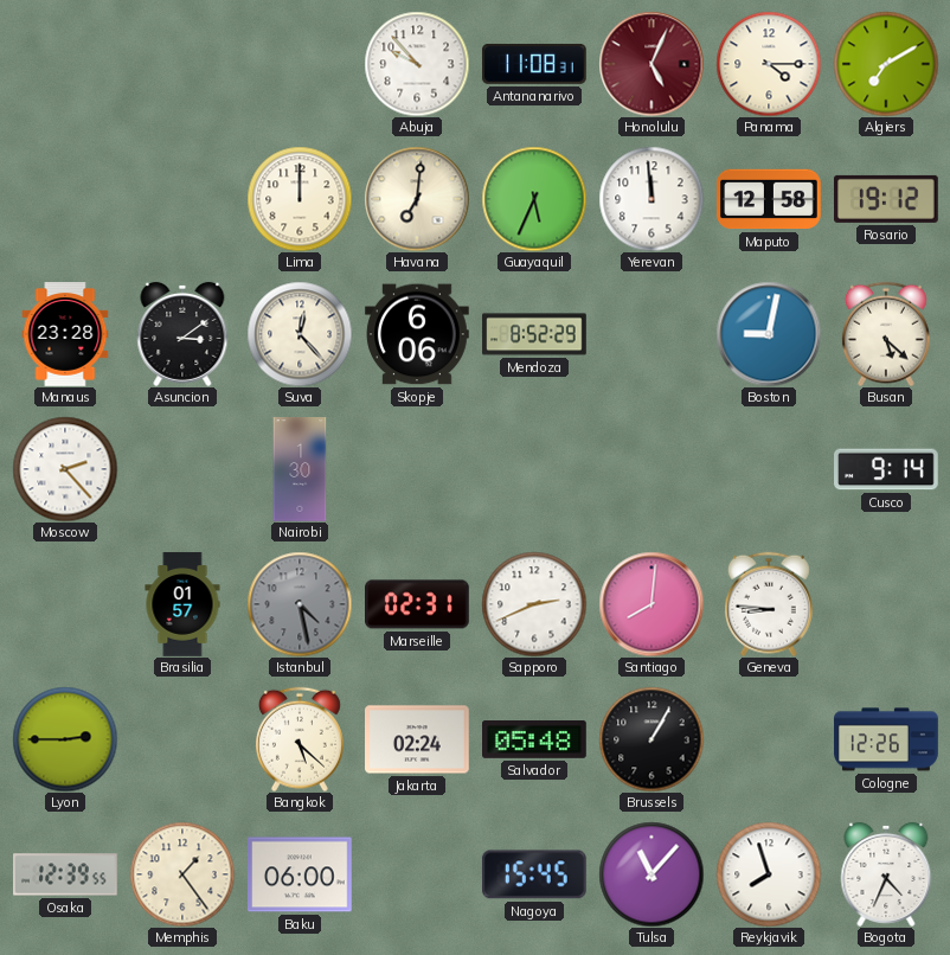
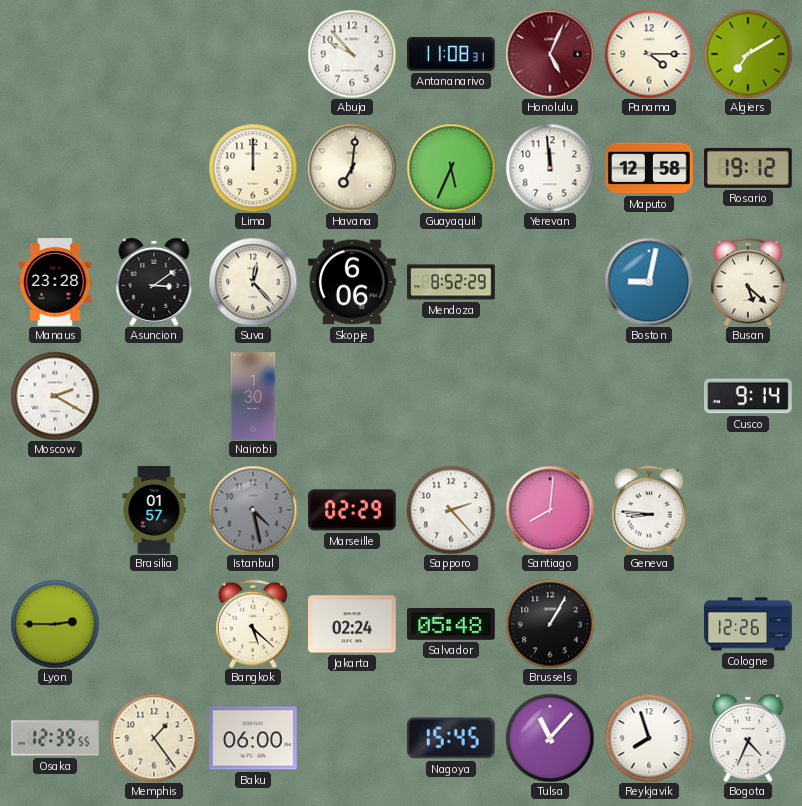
Moscow: 2:23 -> 2:20 (55, 396)
Marseille: 02:31 -> 02:29 (353, 510)
Sapporo: 2:41 -> 2:23 (451, 510)
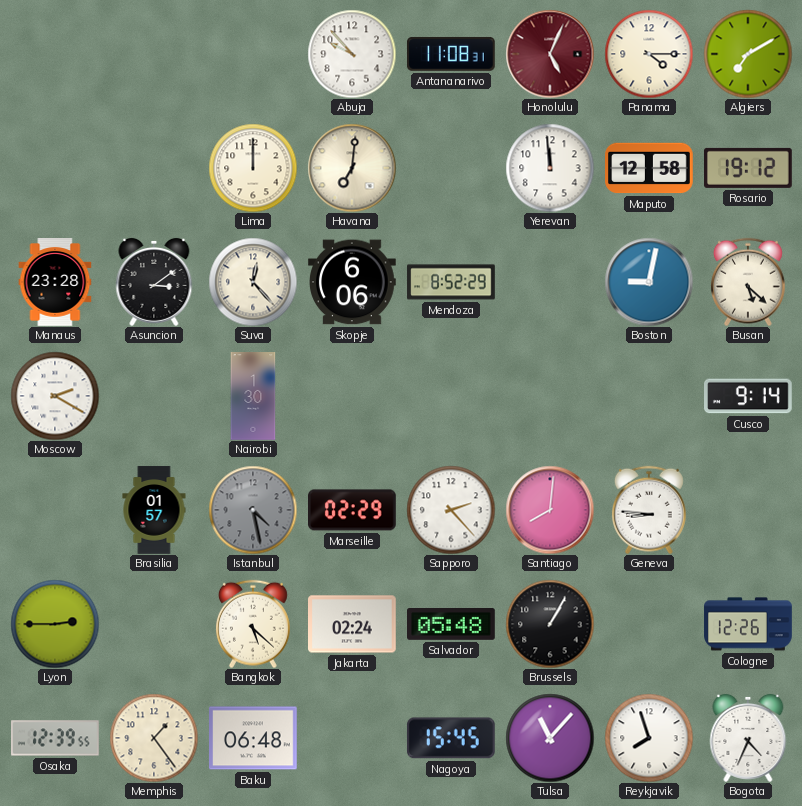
Guayaquil: 5:34 -> none (451, 168)
Baku: 06:00 -> 06:48 (254, 738)
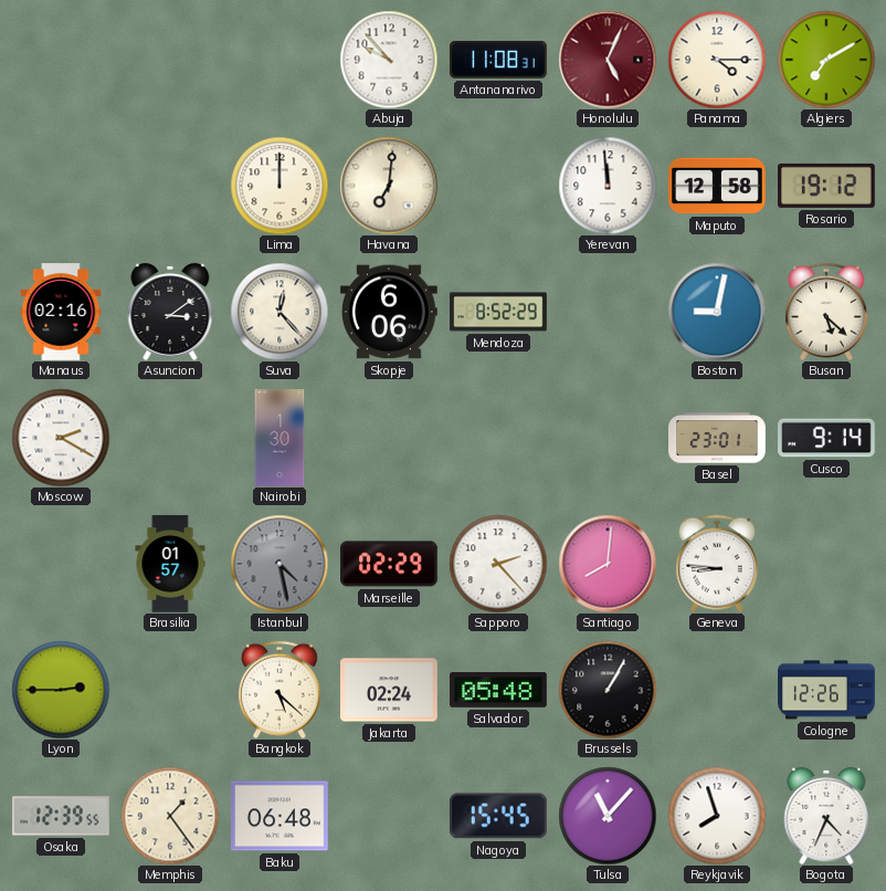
Manaus: 23:28 -> 02:16 (61, 313)
Basel: none -> 23:01 (717, 438)
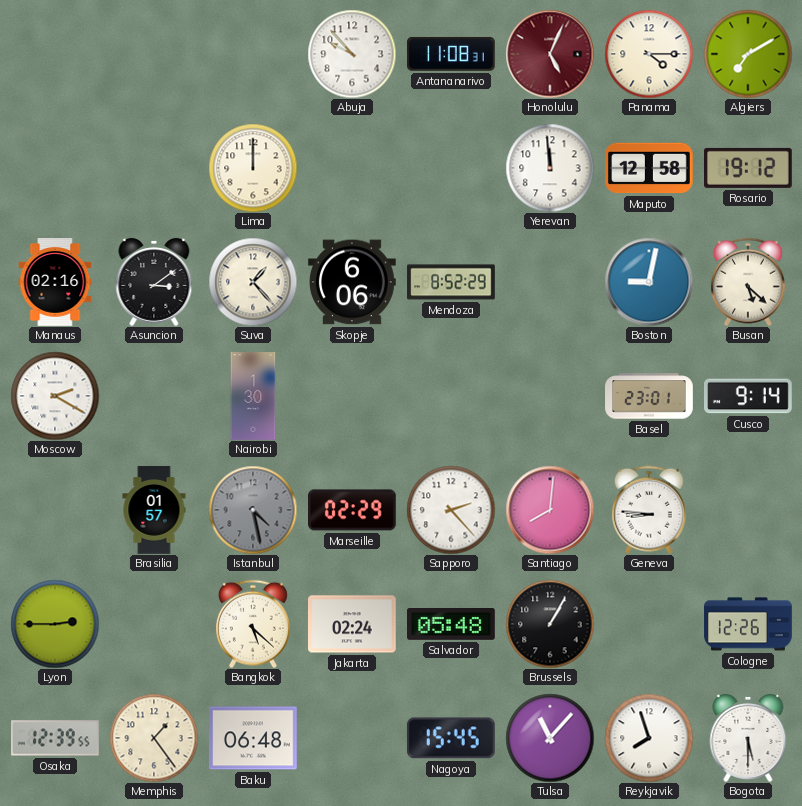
Havana: 7:01 -> none (389, 186)
Suva: 12:23 -> 1:23 (253, 282)
Bogota: 4:34 -> 5:30 (748, 738)
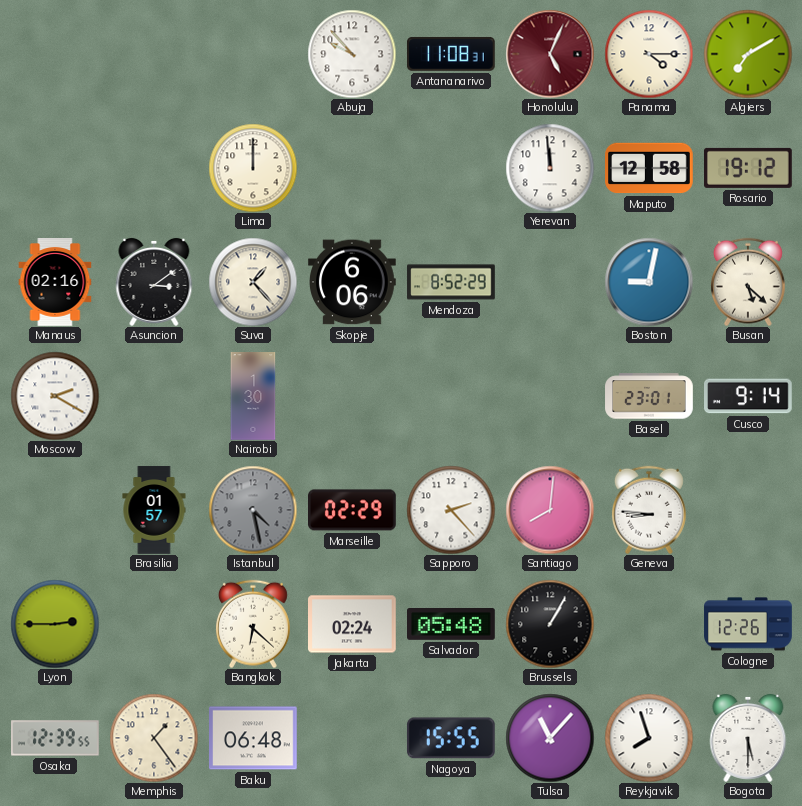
Bangkok: 5:22 -> 6:22 (253, 624)
Nagoya: 15:45 -> 15:55 (451, 738)
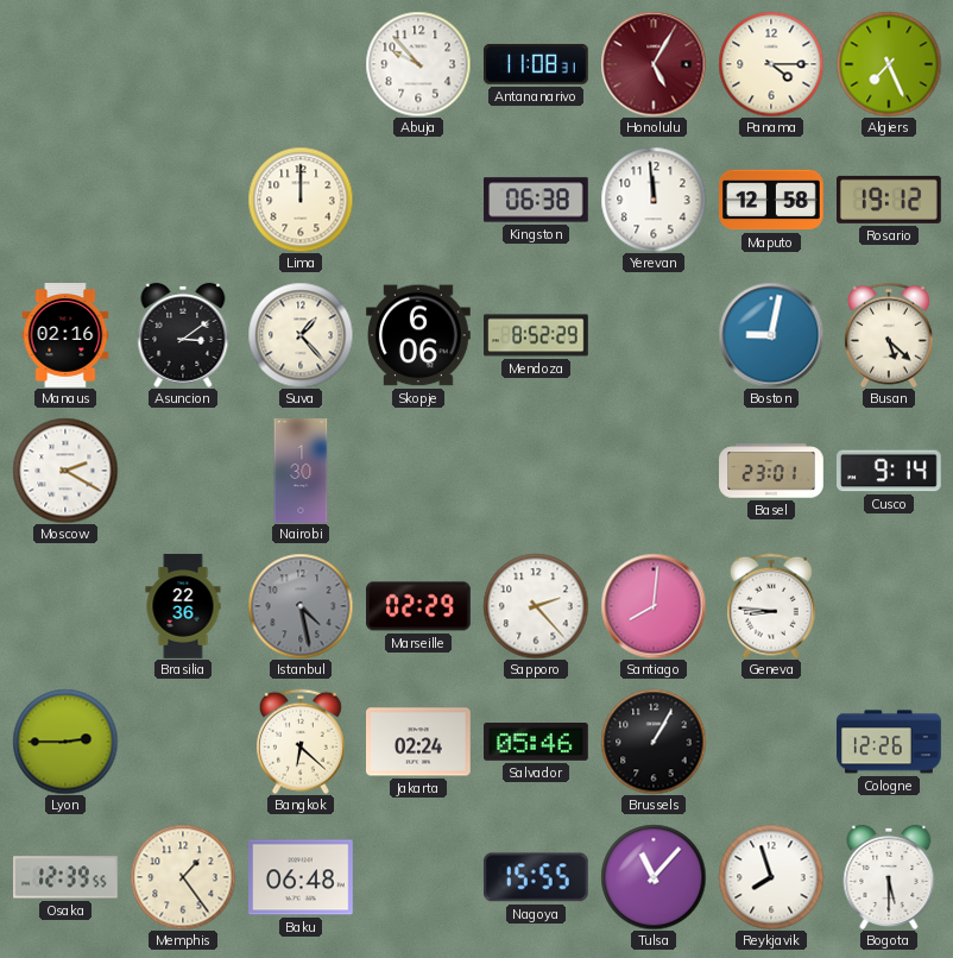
Honolulu: 5:04 -> 5:05 (654, 64)
Algiers: 7:10 -> 7:26 (889, 64)
Kingston: none -> 06:38 (536, 200)
Brasilia: 01:57 -> 22:36 (183, 606)
Salvador: 05:48 -> 05:46 (537, 743)
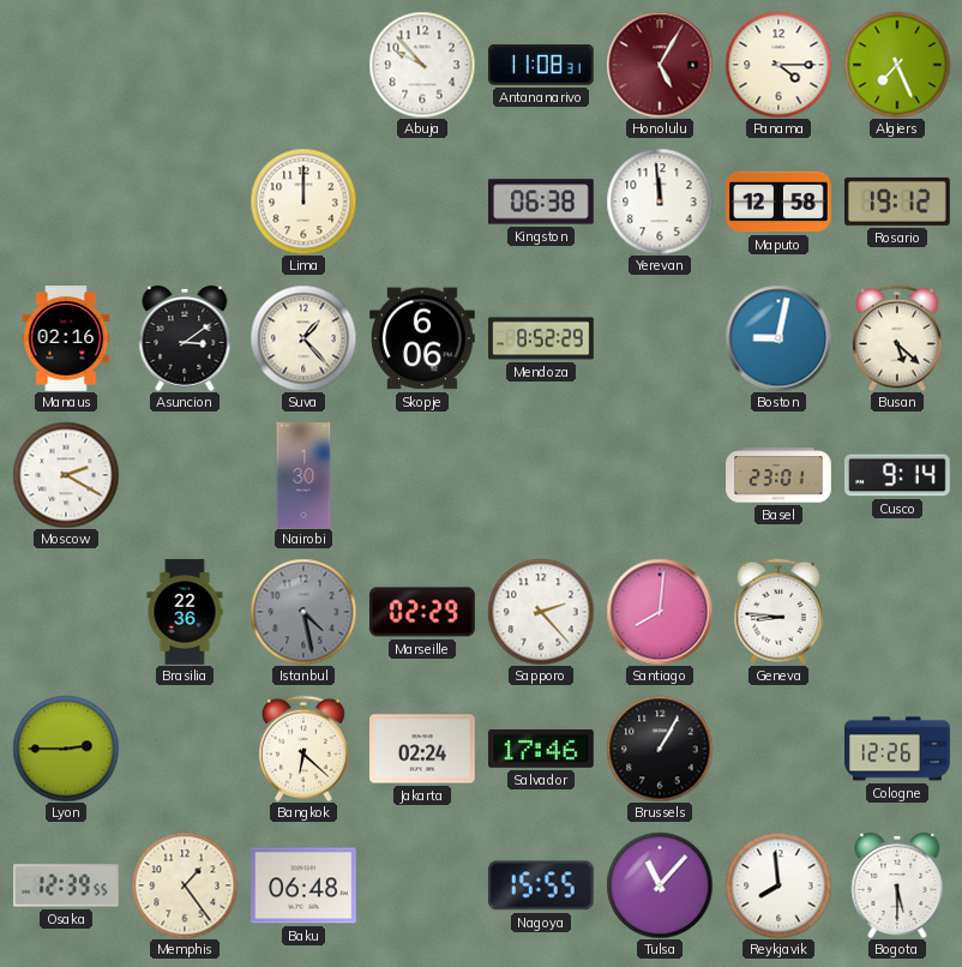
Salvador: 05:46 -> 17:46 (542, 750)
Reykjavik: 7:57 -> 7:59 (778, 885)
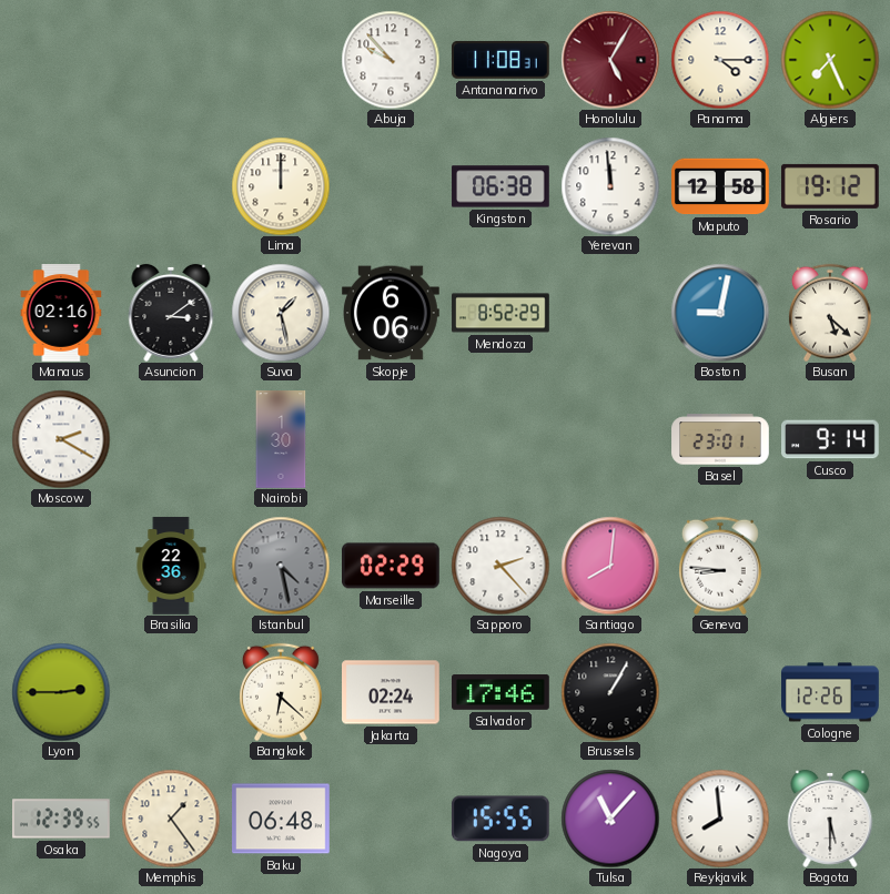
Suva: 1:23 -> 1:28 (281, 313)
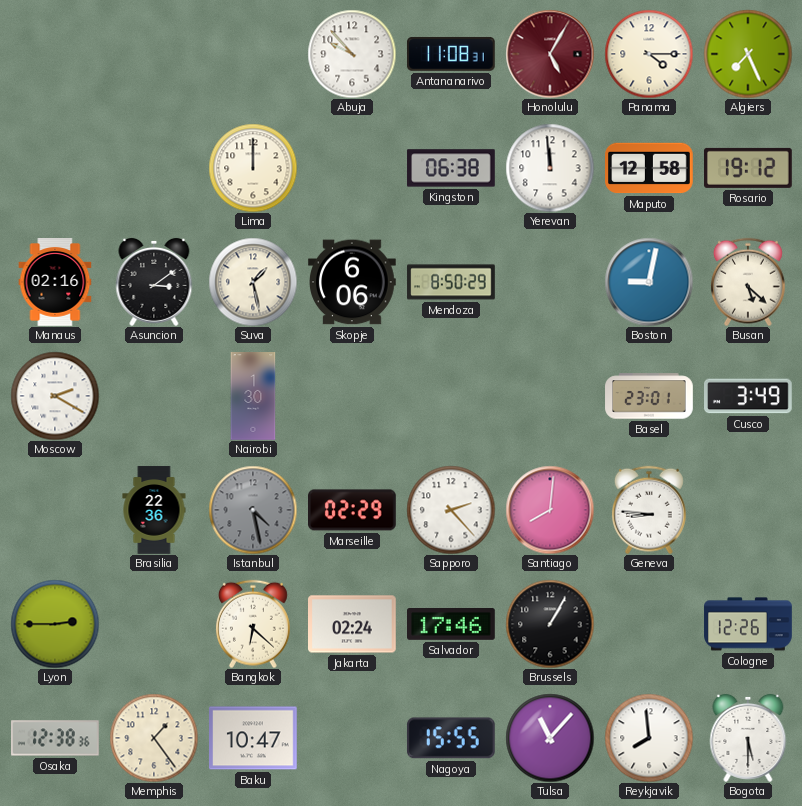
Mendoza: 8:52 -> 8:50 (451, 282)
Cusco: 9:14 -> 3:49 (749, 396)
Osaka: 12:39 -> 12:38 (56, 738)
Baku: 06:48 -> 10:47 (254, 738)
